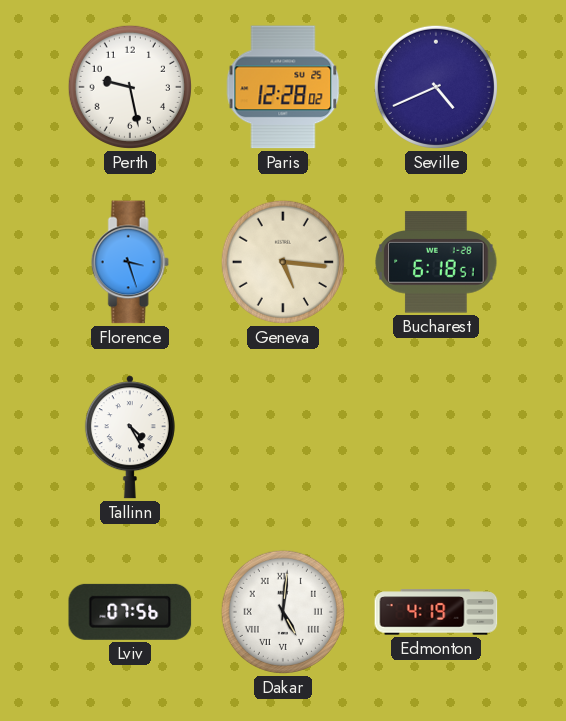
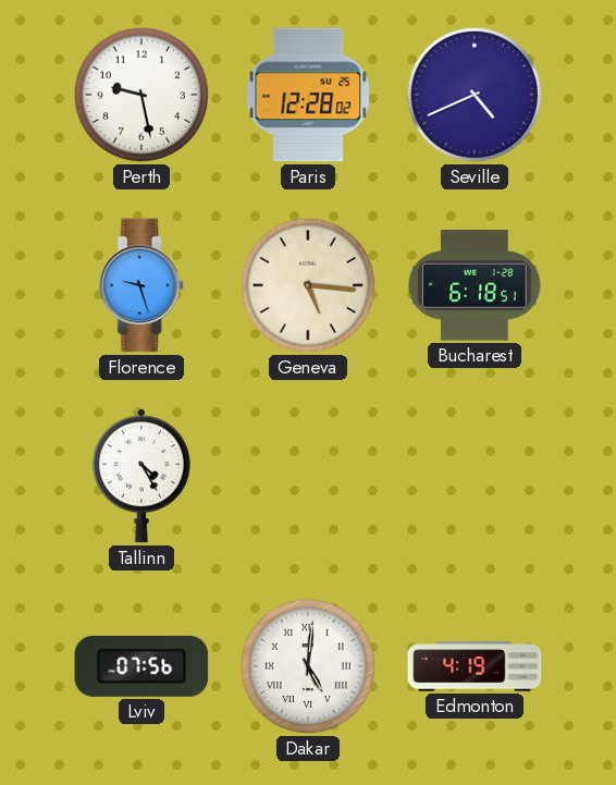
Florence: 3:27 -> 9:27 (141, 285)
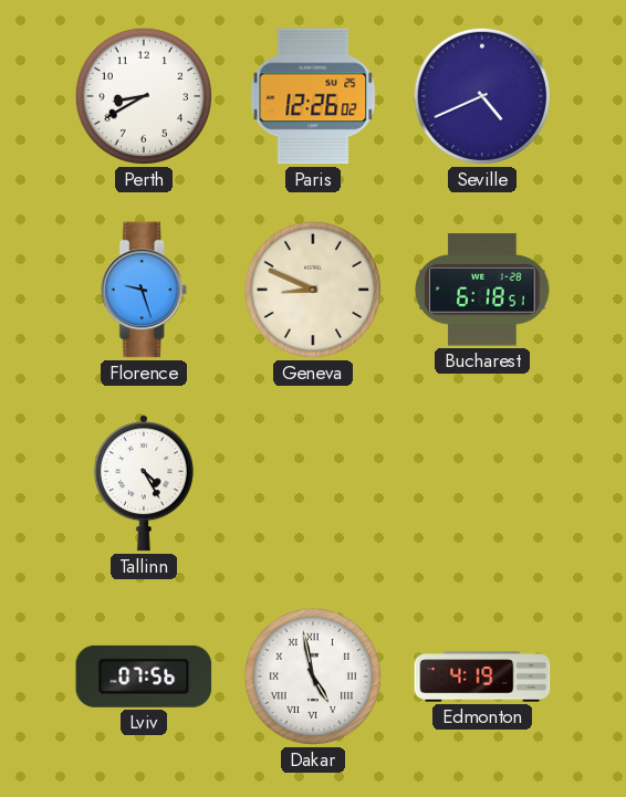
Perth: 9:28 -> 8:40 (144, 96)
Paris: 12:28 -> 12:26 (313, 96)
Geneva: 5:16 -> 8:49 (313, 290)
Dakar: 5:01 -> 4:58 (313, 677)
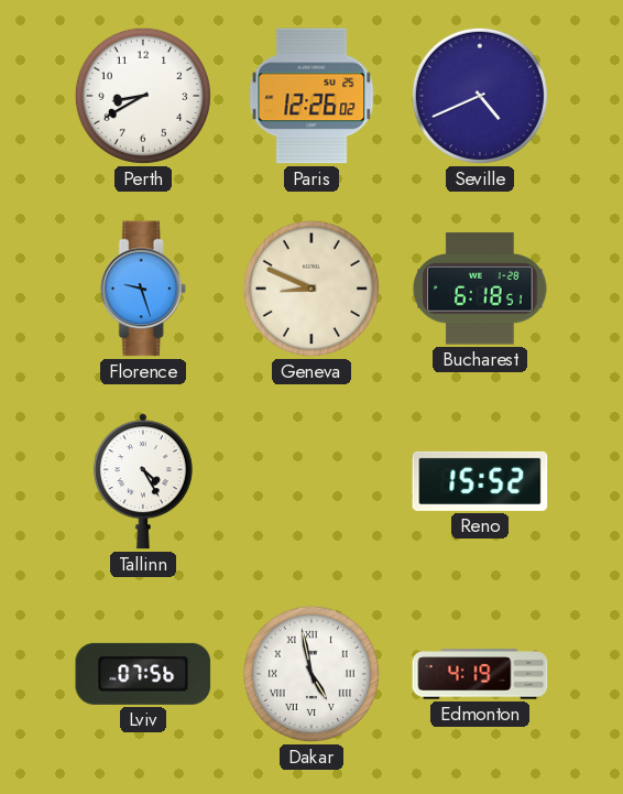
Reno: none -> 15:52 (480, 481)
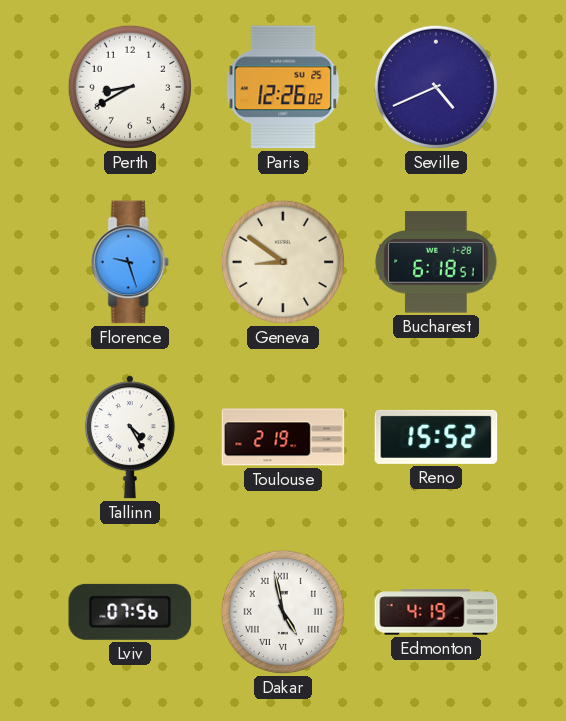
Geneva: 8:49 -> 8:51 (283, 262)
Toulouse: none -> 2:19 (283, 437)
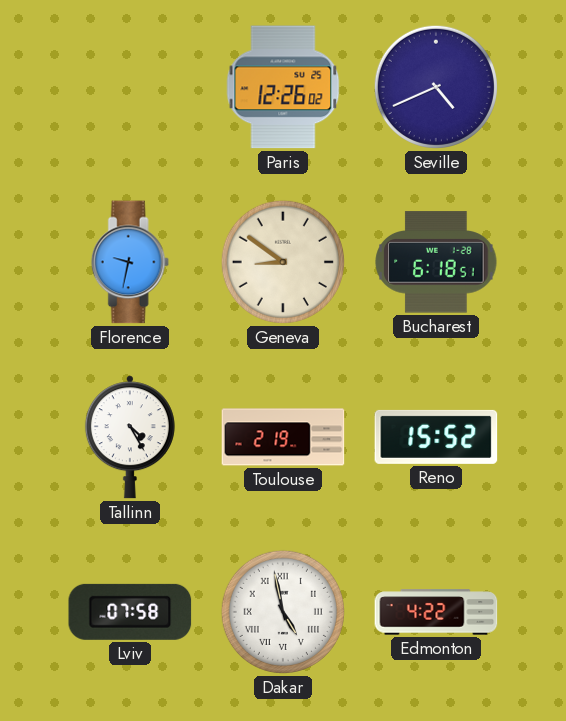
Perth: 8:40 -> none (130, 87)
Florence: 9:27 -> 9:32 (130, 262)
Lviv: 07:56 -> 07:58 (130, 612)
Edmonton: 4:19 -> 4:22 (436, 612)
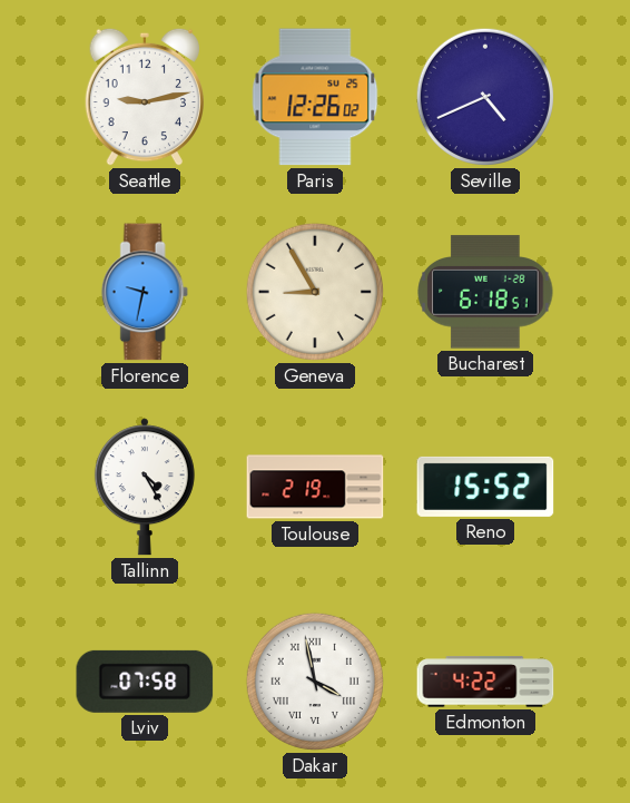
Seattle: none -> 9:13 (144, 97)
Geneva: 8:51 -> 8:55 (315, 292)
Dakar: 4:58 -> 3:58 (315, 682)
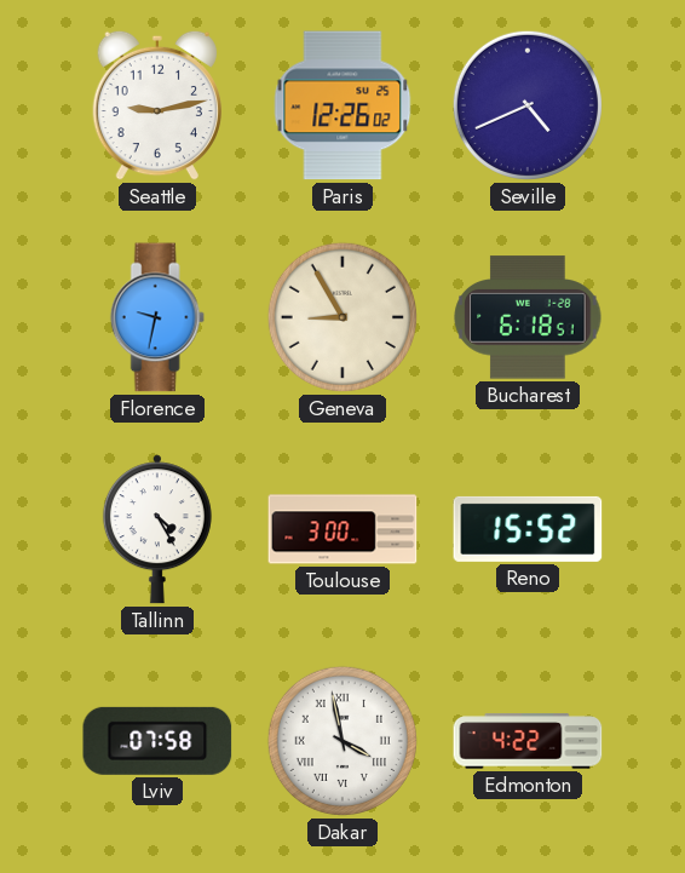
Toulouse: 2:19 -> 3:00 (342, 529)
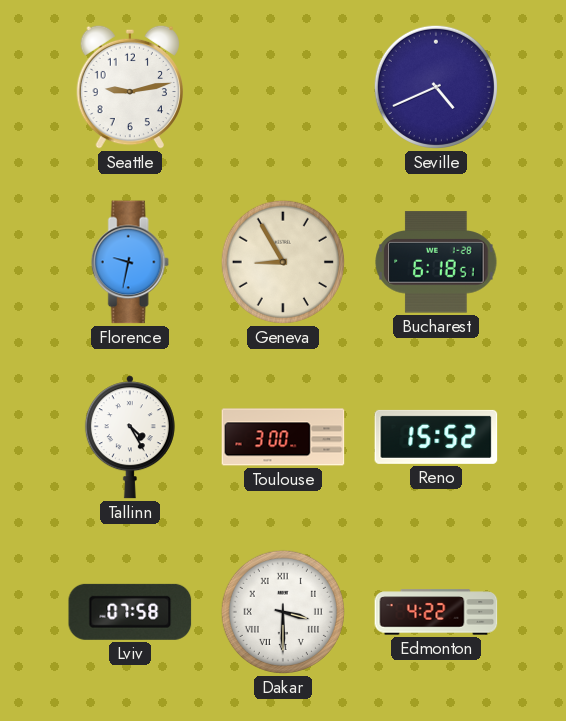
Paris: 12:26 -> none (342, 105)
Dakar: 3:58 -> 3:30 (283, 612)
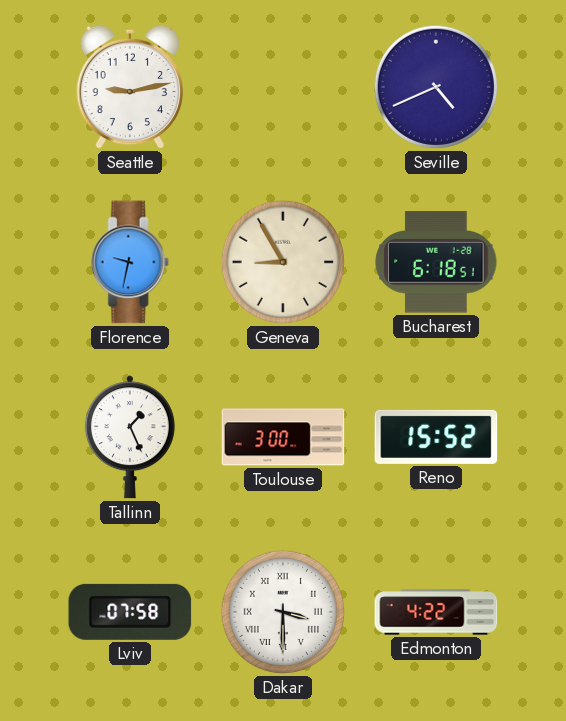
Tallinn: 4:25 -> 1:26 (130, 437)
